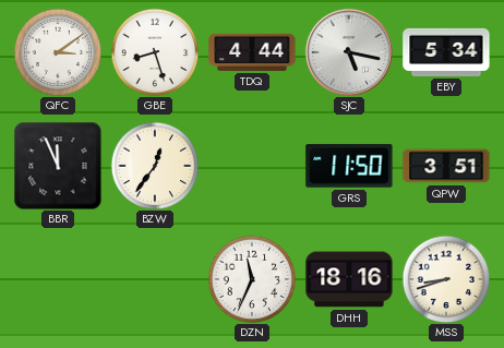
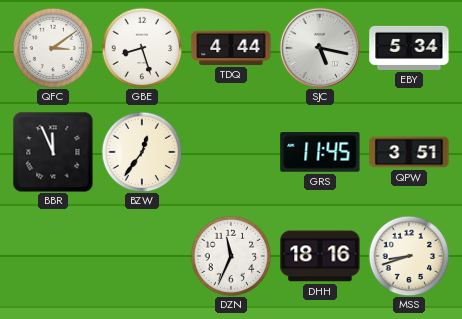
GRS: 11:50 -> 11:45 (320, 152)
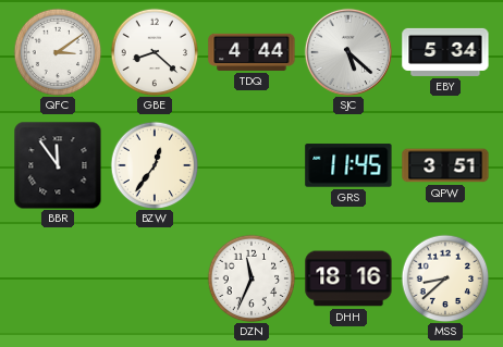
GBE: 8:27 -> 8:22 (155, 52)
SJC: 5:17 -> 5:22 (348, 52)
BBR: 11:56 -> 11:54 (58, 165)
MSS: 8:42 -> 8:38 (445, 278)
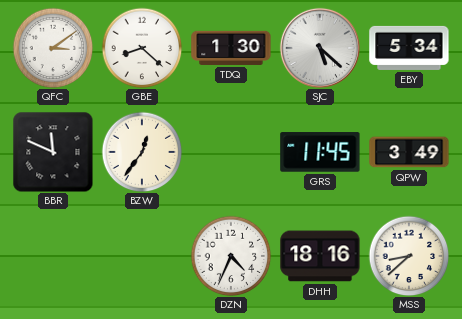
TDQ: 4:44 -> 1:30 (231, 48)
BBR: 11:54 -> 11:49 (53, 152)
QPW: 3:51 -> 3:49 (409, 152)
DZN: 11:34 -> 4:34 (231, 256)
